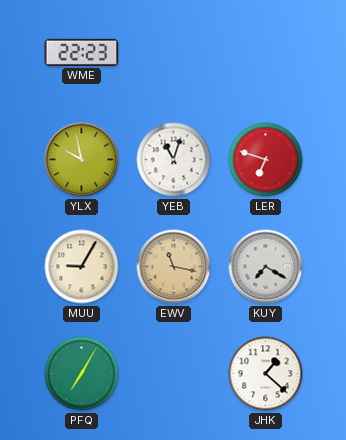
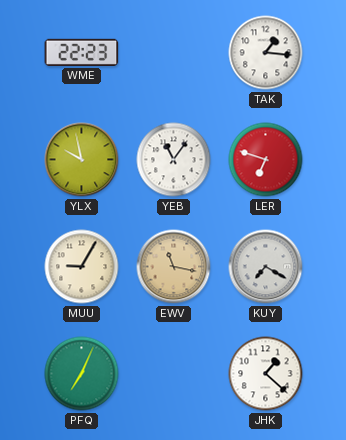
TAK: none -> 1:16 (266, 53)
YEB: 11:03 -> 11:06 (174, 160)
PFQ: 7:05 -> 7:04 (82, 374)
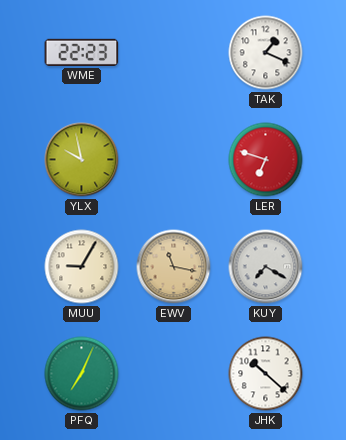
TAK: 1:16 -> 1:19 (266, 53)
YEB: 11:06 -> none (174, 160)
JHK: 1:22 -> 10:22 (266, 374)
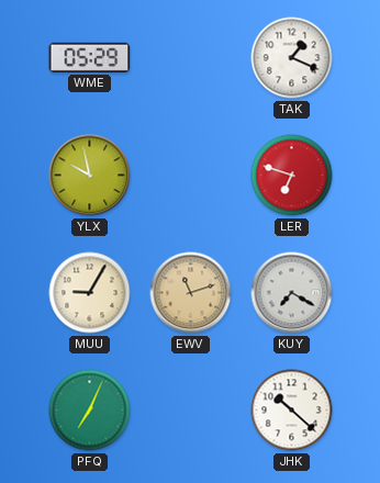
WME: 22:23 -> 05:29 (90, 57)
EWV: 11:17 -> 11:12 (191, 293)
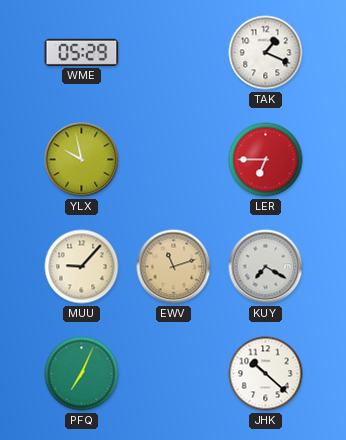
LER: 6:48 -> 6:45 (266, 160)
MUU: 9:05 -> 9:07 (82, 267)
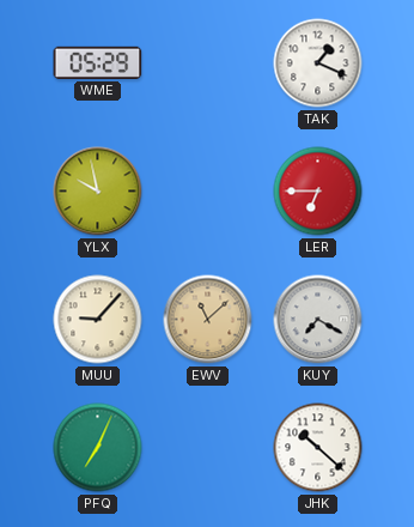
EWV: 11:12 -> 11:08 (208, 320)
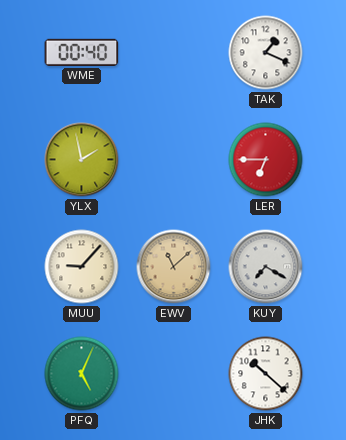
WME: 05:29 -> 00:40 (82, 52)
YLX: 9:58 -> 1:58 (82, 160)
PFQ: 7:04 -> 5:04 (82, 374)
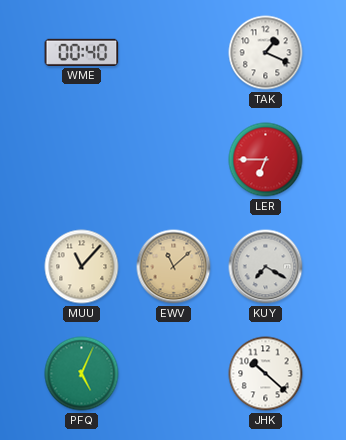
YLX: 1:58 -> none (82, 160)
MUU: 9:07 -> 11:07 (82, 267)
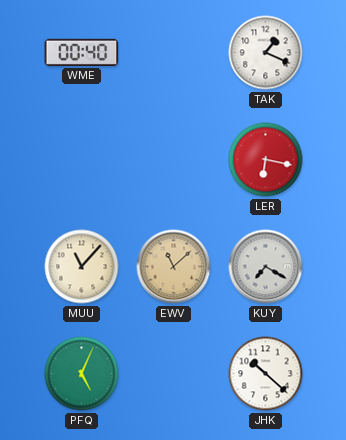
LER: 6:45 -> 6:17 (266, 160)
